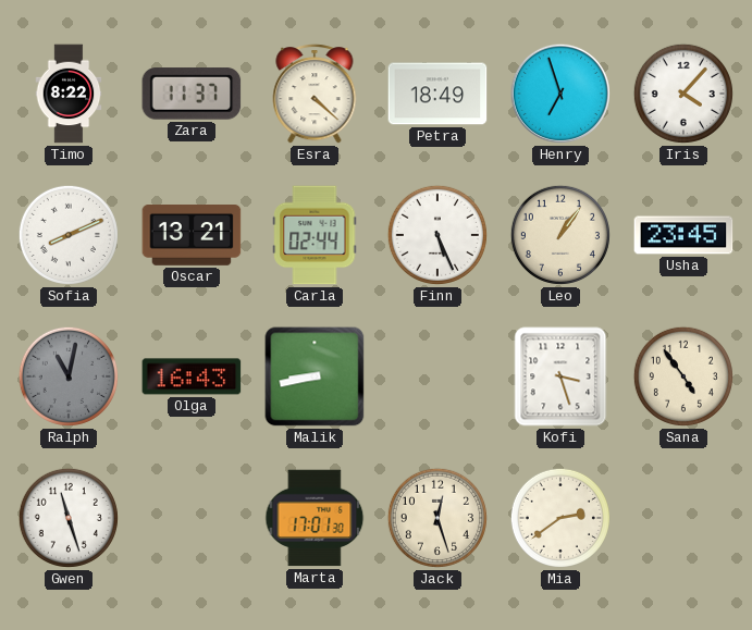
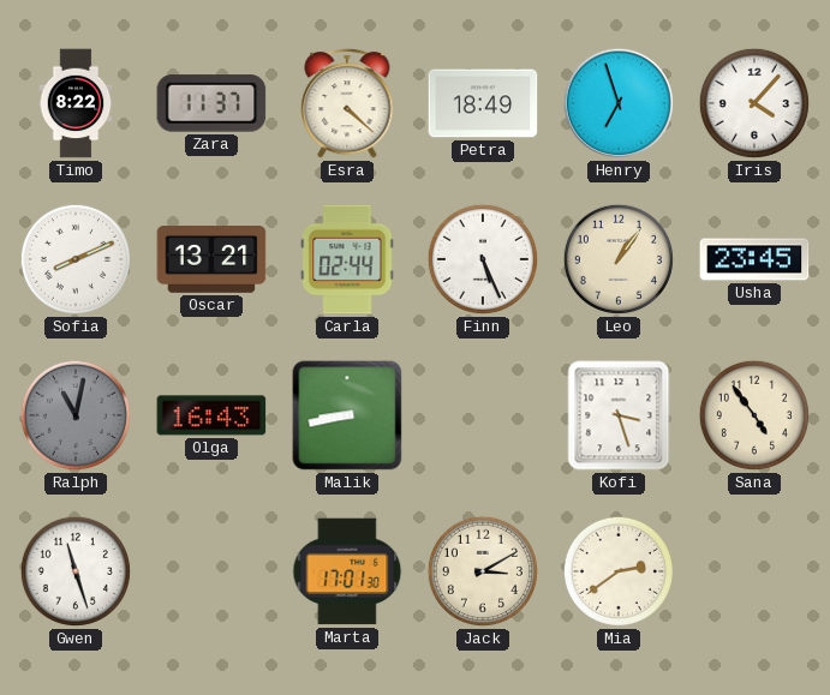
Jack: 12:27 -> 3:10 (483, 571)
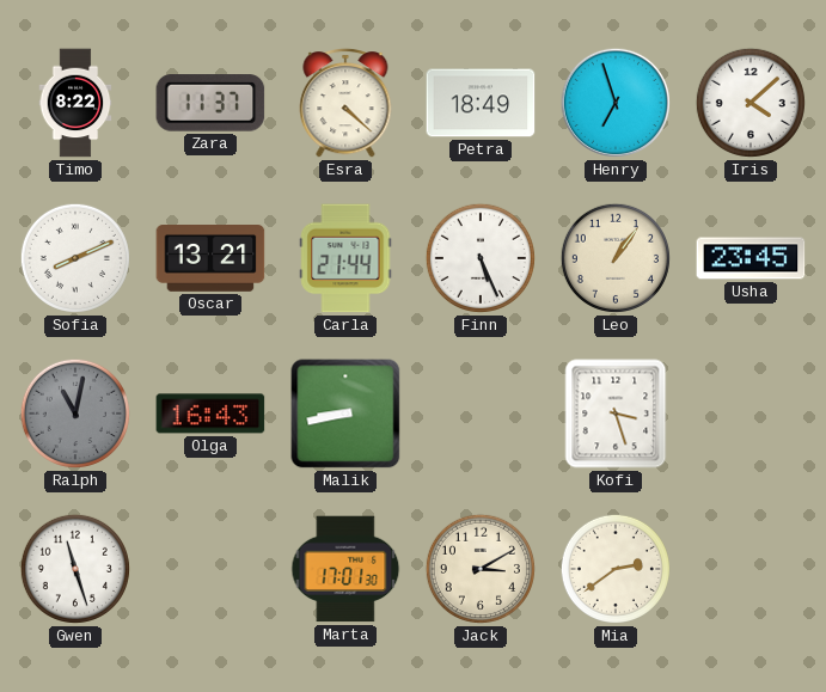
Iris: 4:07 -> 4:08 (751, 103)
Carla: 02:44 -> 21:44 (345, 258)
Sana: 4:54 -> none (754, 415)
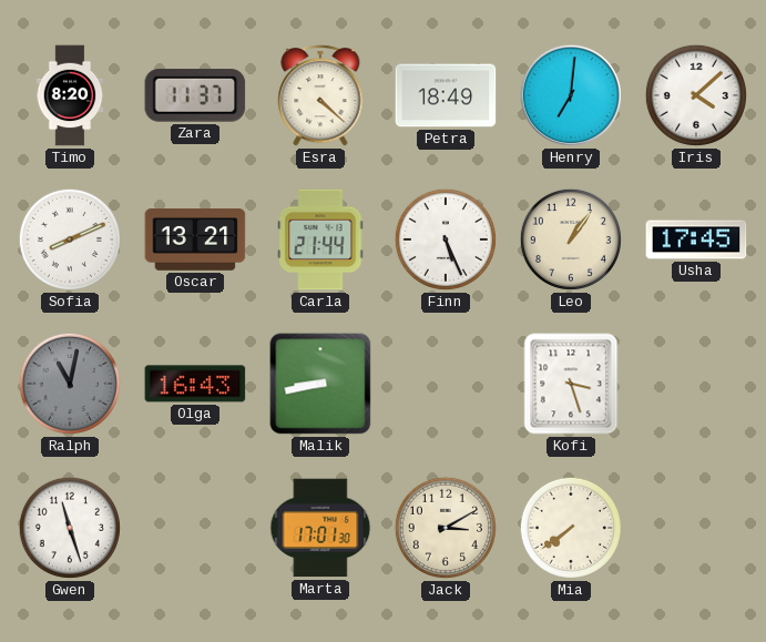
Timo: 8:22 -> 8:20 (70, 95)
Henry: 6:57 -> 7:01 (571, 95)
Usha: 23:45 -> 17:45 (696, 240)
Mia: 2:39 -> 7:39 (571, 528)
